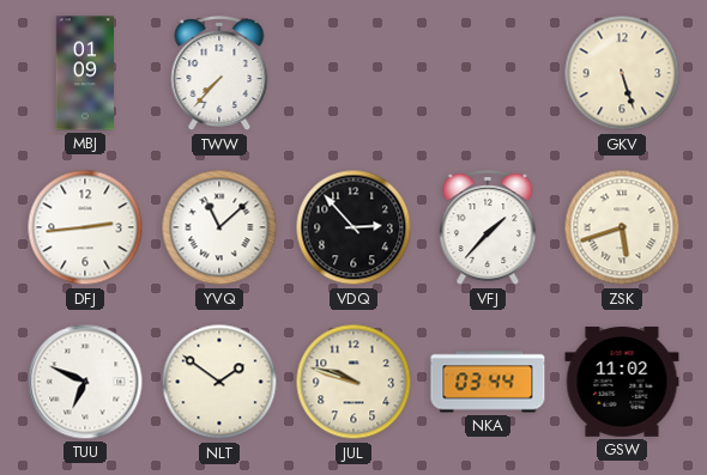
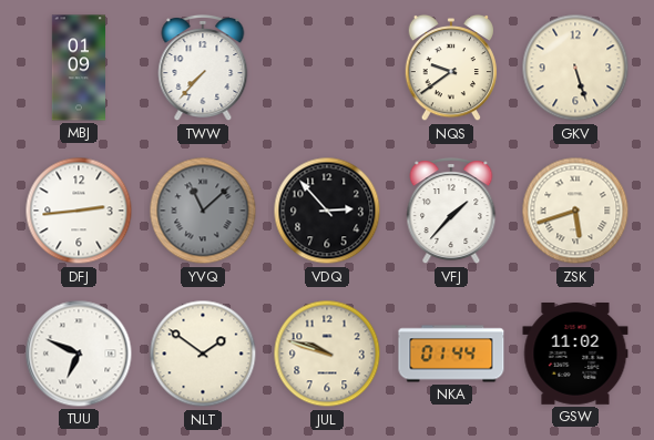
NQS: none -> 9:39 (451, 68)
YVQ dial: white -> grey (203, 211)
NKA: 03:44 -> 01:44 (451, 354)
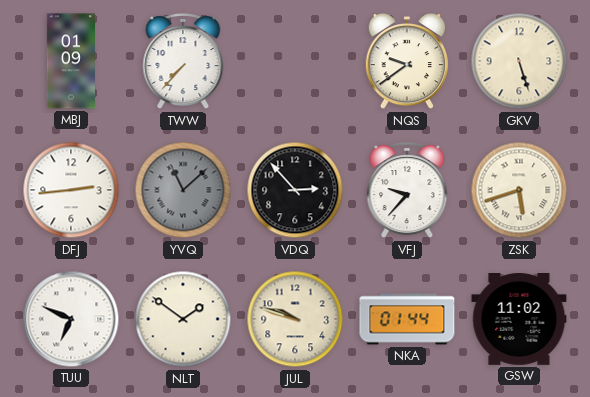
VFJ: 1:37 -> 9:37 (407, 191)
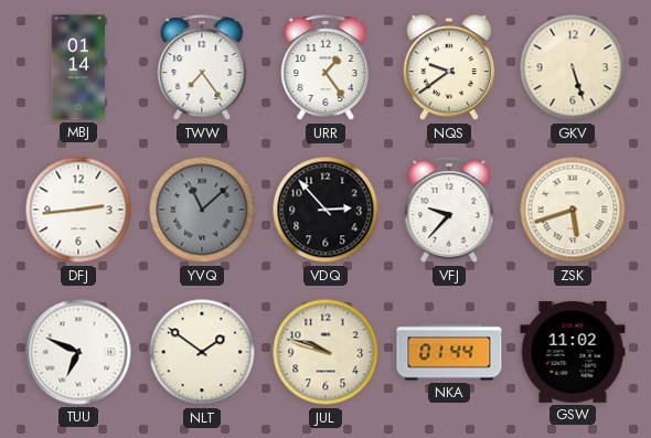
MBJ: 01:09 -> 01:14 (77, 67)
TWW: 7:37 -> 7:24 (202, 68)
URR: none -> 1:24 (325, 68)
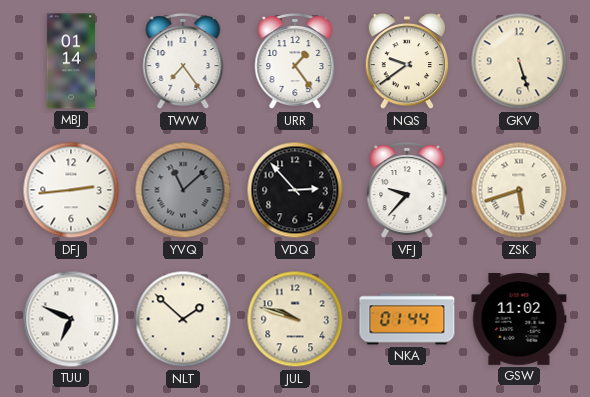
NLT: 1:51 -> 1:52 (183, 319)
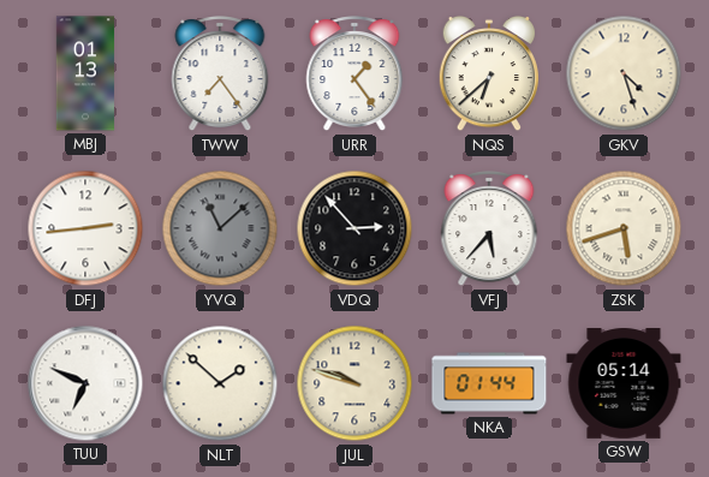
MBJ: 01:14 -> 01:13 (84, 73)
NQS: 9:39 -> 6:38 (489, 73)
GKV: 5:27 -> 4:27 (624, 73)
VFJ: 9:37 -> 5:37 (489, 229)
GSW: 11:02 -> 05:14 (624, 384)
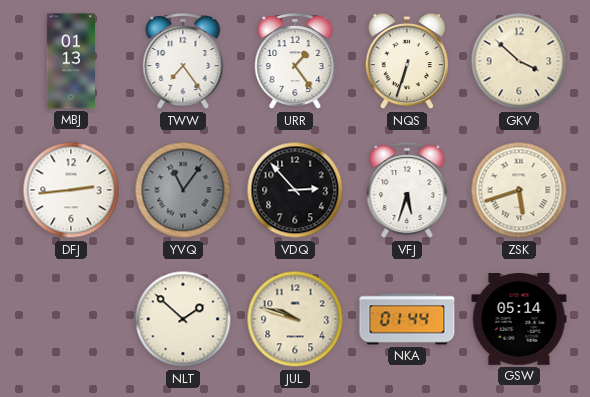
NQS: 6:38 -> 6:33 (407, 61)
GKV: 4:27 -> 3:52 (519, 61)
YVQ: 11:08 -> 11:06 (183, 190)
VFJ: 5:37 -> 5:33 (407, 191)
TUU: 6:49 -> none (85, 383)
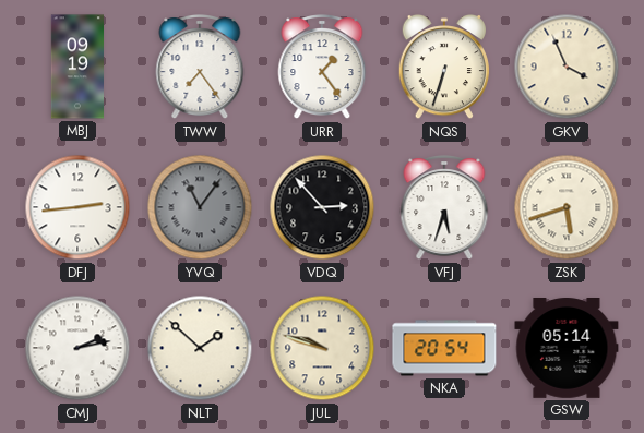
MBJ: 01:13 -> 09:19 (76, 67)
GKV: 3:52 -> 3:56 (567, 67)
CMJ: none -> 2:13 (77, 348)
NKA: 01:44 -> 20:54 (444, 348)
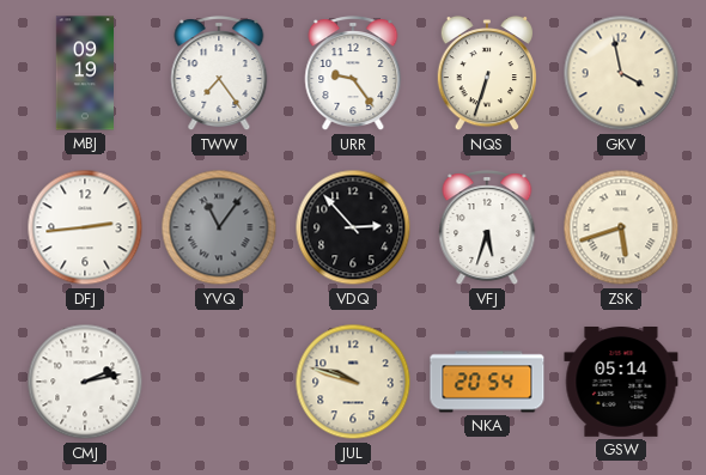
URR: 1:24 -> 9:24 (353, 74)
GKV: 3:56 -> 3:58 (621, 73)
NLT: 1:52 -> none (200, 348)
